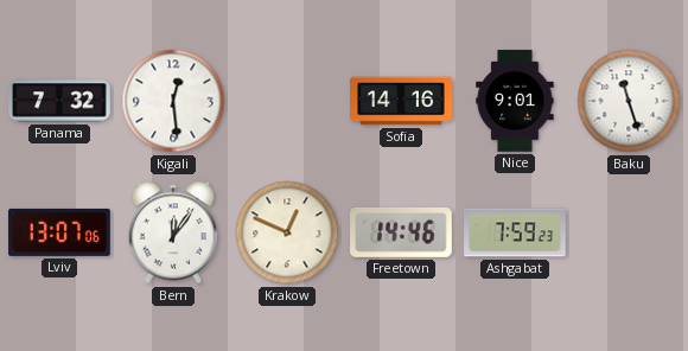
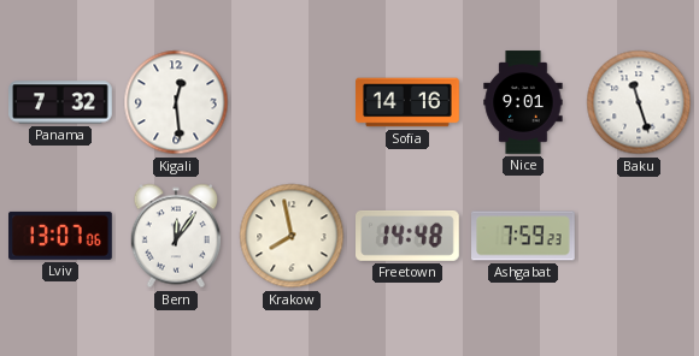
Krakow: 12:49 -> 7:58 (292, 236)
Freetown: 14:46 -> 14:48 (409, 236)
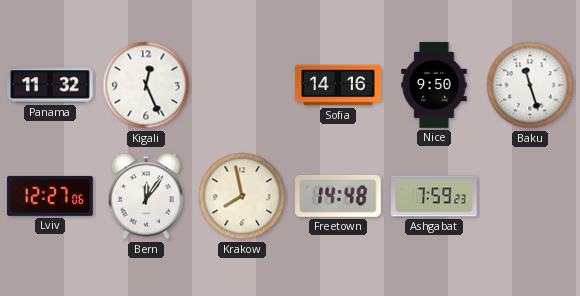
Panama: 7:32 -> 11:32 (50, 85)
Kigali: 12:29 -> 12:26 (146, 85)
Nice: 9:01 -> 9:50 (434, 85)
Lviv: 13:07 -> 12:27 (50, 196)
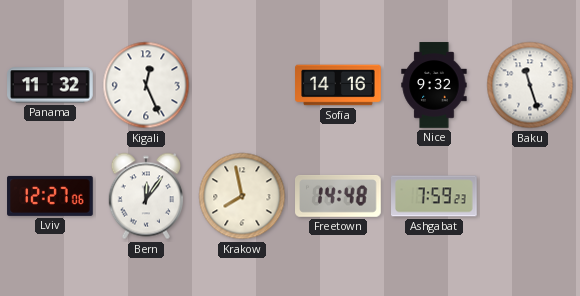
Nice: 9:50 -> 9:32 (434, 85)
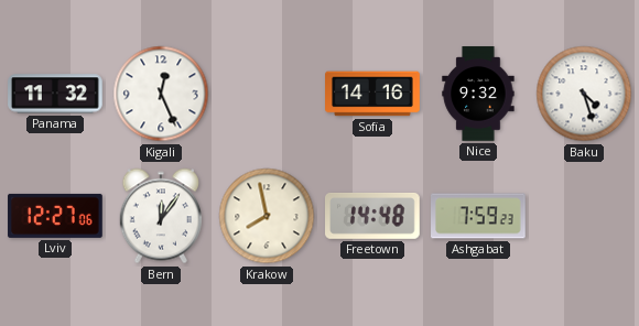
Baku: 11:27 -> 4:27 (584, 94)
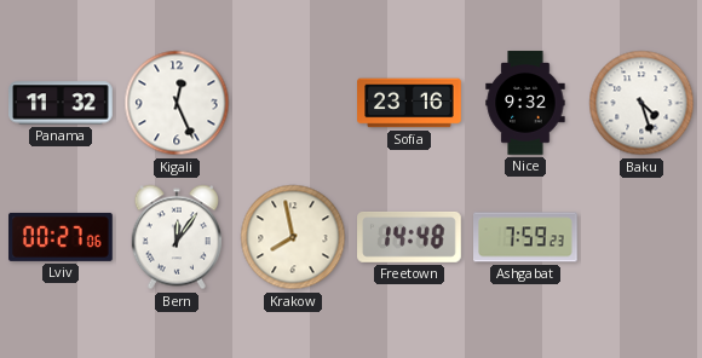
Sofia: 14:16 -> 23:16 (409, 103)
Lviv: 12:27 -> 00:27 (61, 237)
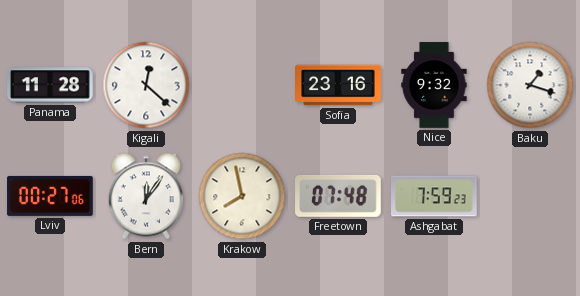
Panama: 11:32 -> 11:28 (50, 85)
Kigali: 12:26 -> 12:22 (146, 85)
Baku: 4:27 -> 1:18 (530, 85)
Freetown: 14:48 -> 07:48 (339, 196)
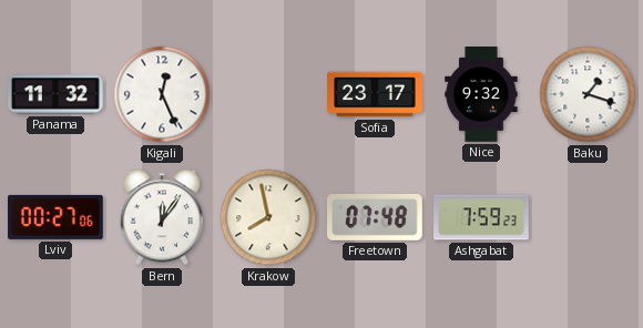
Panama: 11:28 -> 11:32 (55, 94)
Kigali: 12:22 -> 12:26 (162, 94)
Sofia: 23:16 -> 23:17 (375, 94)
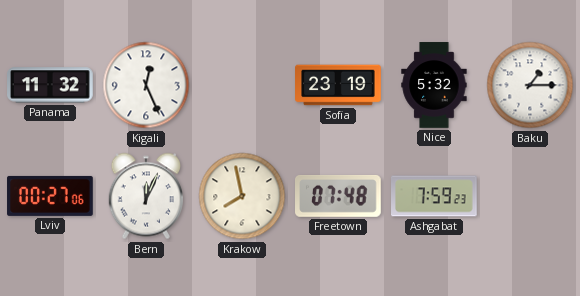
Sofia: 23:17 -> 23:19 (338, 85)
Nice: 9:32 -> 5:32 (434, 85)
Baku: 1:18 -> 1:15 (530, 85)
Bern: 12:06 -> 12:04 (145, 196)
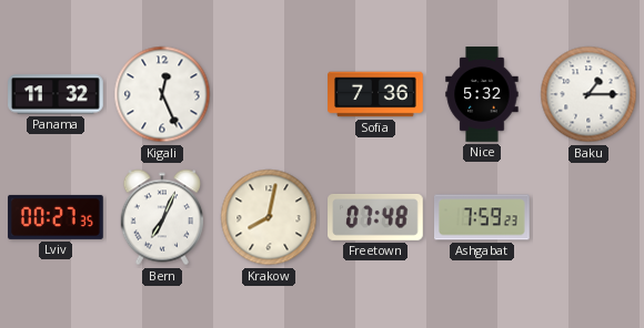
Sofia: 23:19 -> 7:36 (375, 94)
Lviv: 00:27:06 -> 00:27:35 (56, 217)
Bern: 12:04 -> 7:04 (161, 217)
Krakow: 7:58 -> 8:02 (269, 217)
